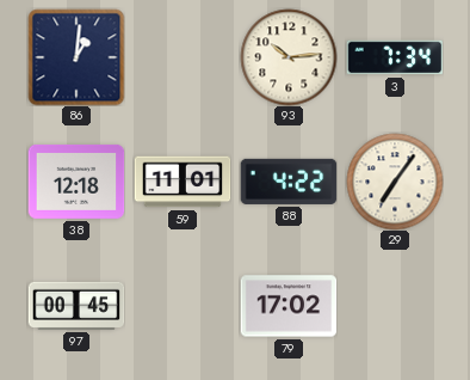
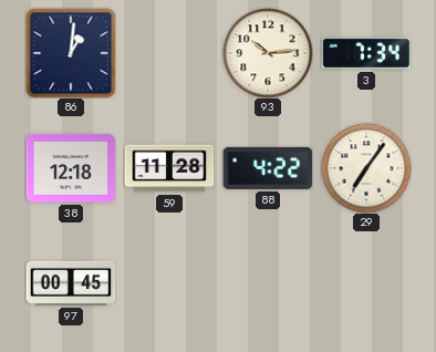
59: 11:01 -> 11:28 (169, 168)
79: 17:02 -> none (289, 306)
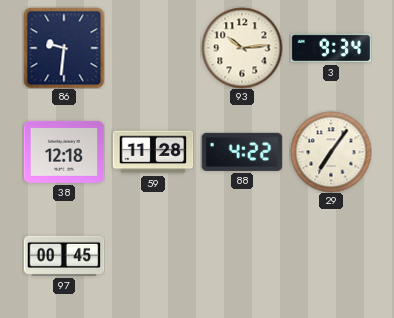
86: 1:01 -> 9:31 (64, 48)
3: 7:34 -> 9:34 (331, 48)
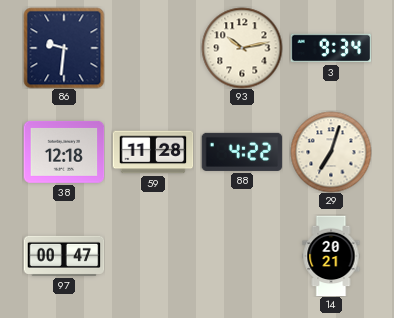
93: 10:14 -> 10:13 (242, 48)
29: 7:06 -> 7:03 (331, 152)
97: 00:45 -> 00:47 (64, 256)
14: none -> 20:21 (331, 256)
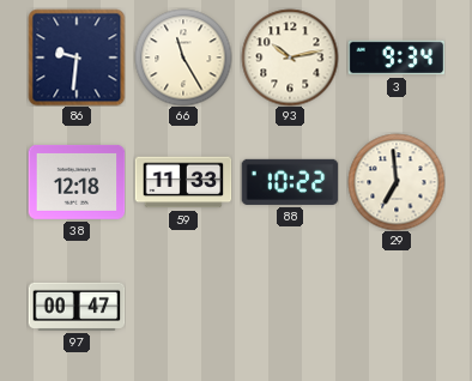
66: none -> 11:25 (183, 58)
59: 11:28 -> 11:33 (183, 182)
88: 4:22 -> 10:22 (290, 182)
29: 7:03 -> 6:59 (397, 182)
14: 20:21 -> none (331, 256)
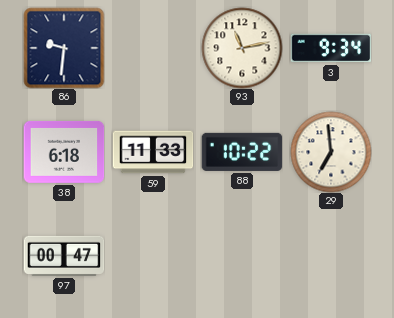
66: 11:25 -> none (183, 58)
93: 10:13 -> 11:13 (242, 48)
38: 12:18 -> 6:18 (64, 152)
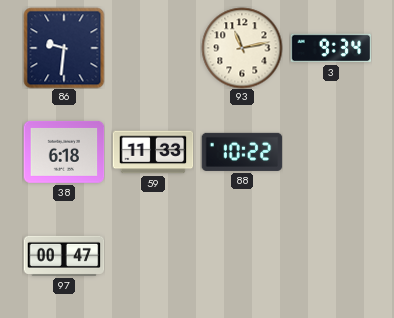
29: 6:59 -> none (331, 152)
